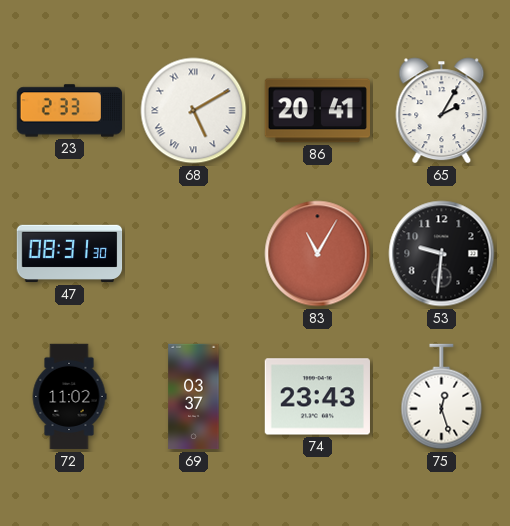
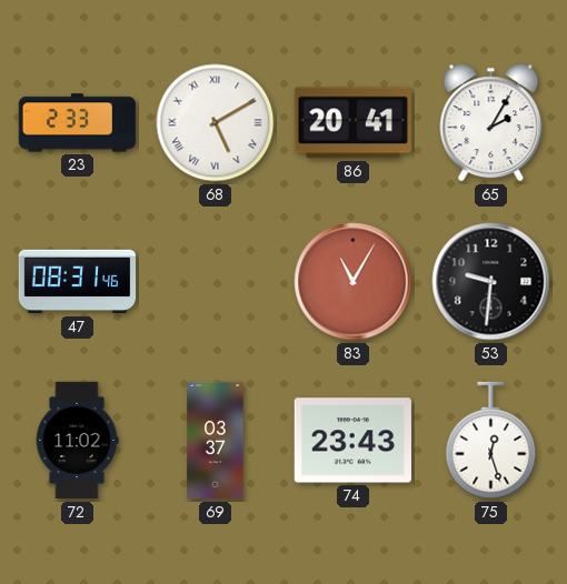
47: 08:31:30 -> 08:31:46 (78, 282)
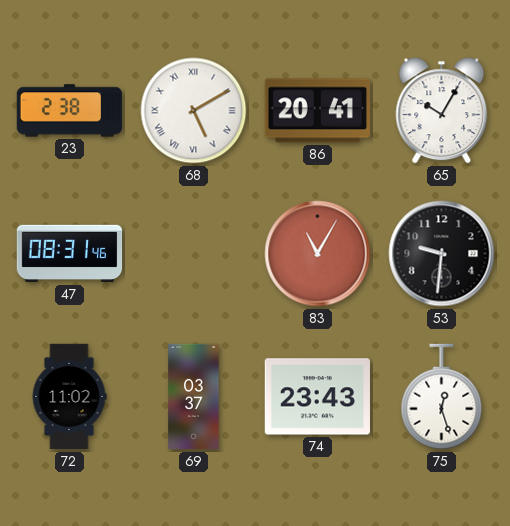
23: 2:33 -> 2:38 (70, 111)
65: 2:05 -> 10:05 (442, 111)
